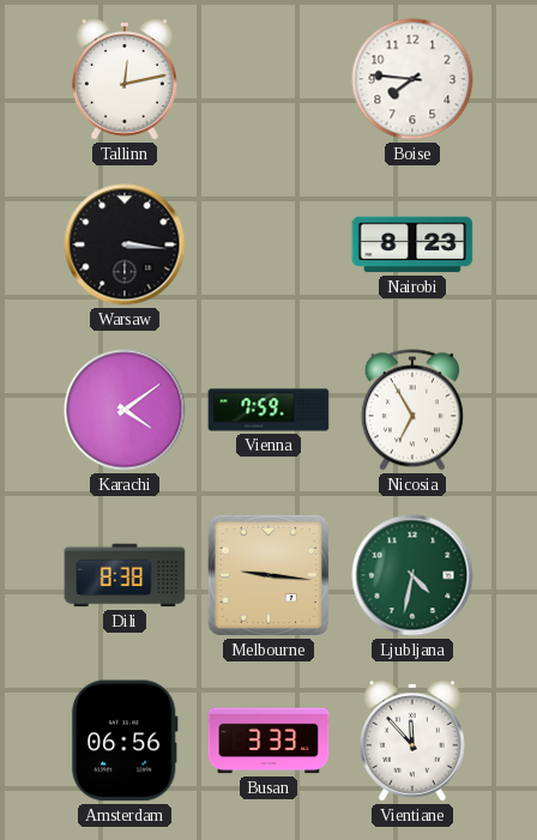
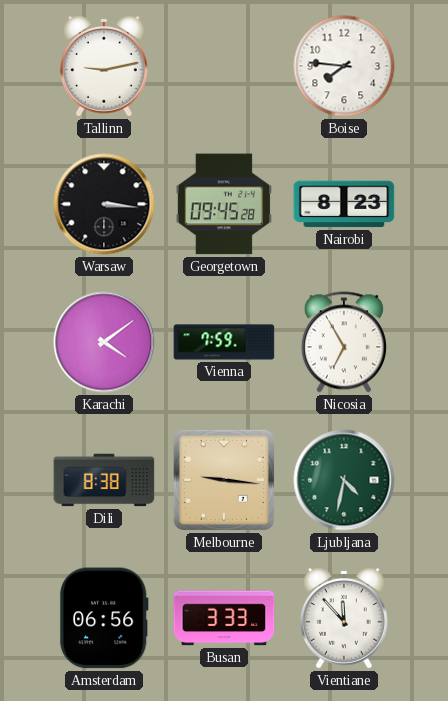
Tallinn: 12:13 -> 9:13 (104, 67)
Georgetown: none -> 09:45 (223, 204)
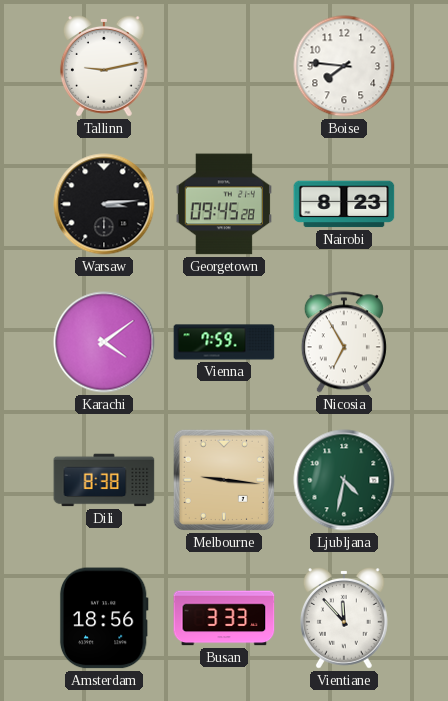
Warsaw: 3:16 -> 3:14 (104, 204)
Amsterdam: 06:56 -> 18:56 (104, 618)
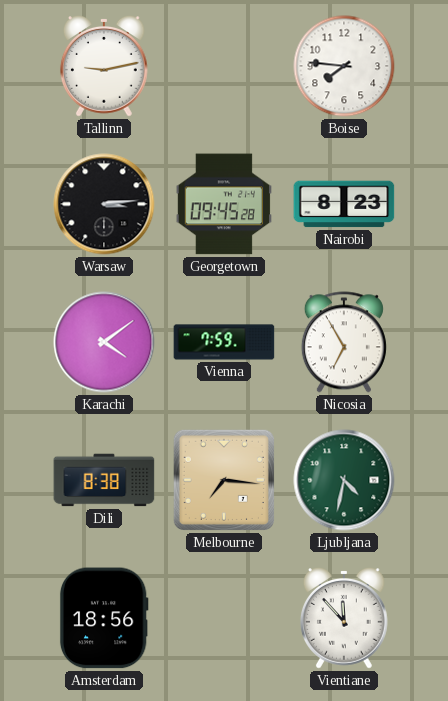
Melbourne: 9:16 -> 7:16 (224, 480)
Busan: 3:33 -> none (224, 618)
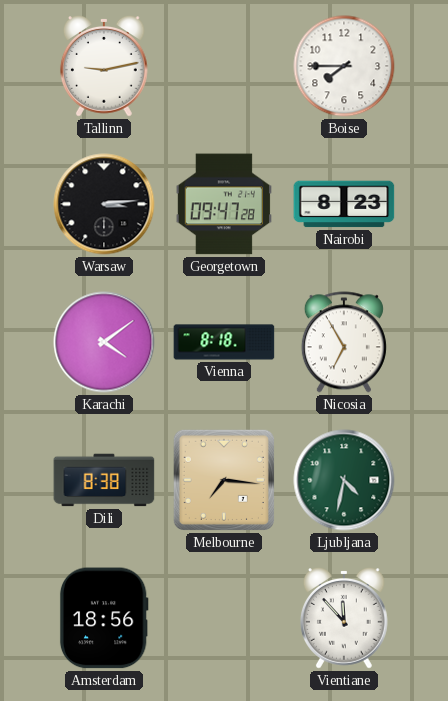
Boise: 7:46 -> 7:45 (344, 66)
Georgetown: 09:45 -> 09:47 (223, 204)
Vienna: 7:59 -> 8:18 (224, 342)
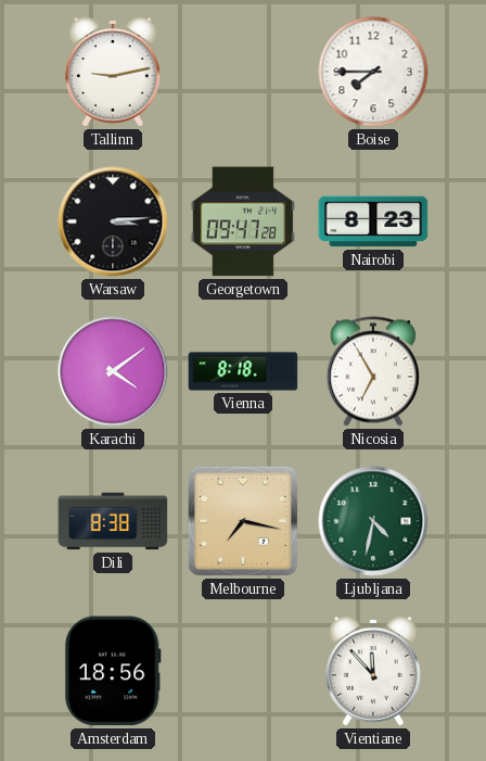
Melbourne: 7:16 -> 7:17 (243, 521)
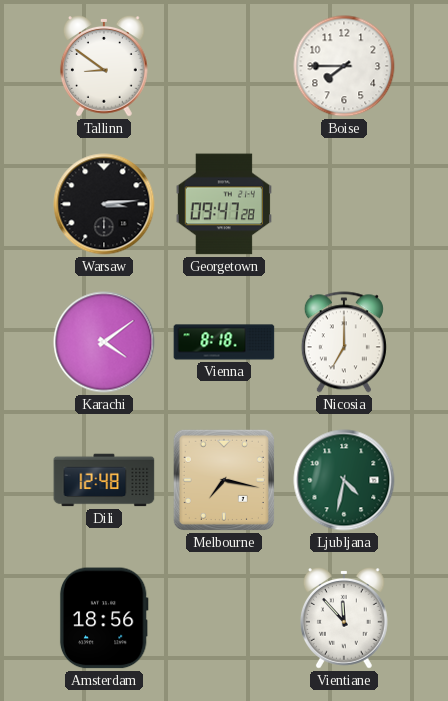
Tallinn: 9:13 -> 8:51 (104, 67)
Nairobi: 8:23 -> none (373, 221)
Nicosia: 6:55 -> 7:00 (344, 342)
Dili: 8:38 -> 12:48 (104, 480)
